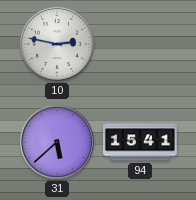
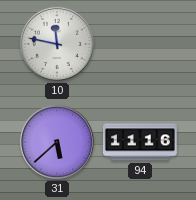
10: 2:47 -> 11:47 (57, 44)
94: 15:41 -> 11:16 (140, 142)
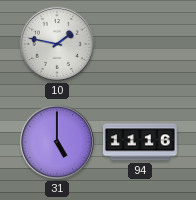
10: 11:47 -> 1:47 (57, 44)
31: 5:38 -> 5:00 (57, 142)
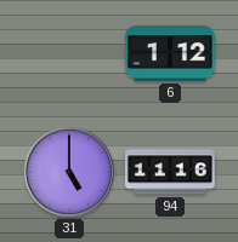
10: 1:47 -> none (57, 44)
6: none -> 1:12 (171, 53)
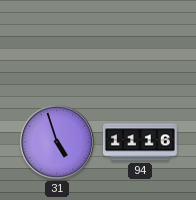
6: 1:12 -> none (171, 53)
31: 5:00 -> 4:57 (57, 142)
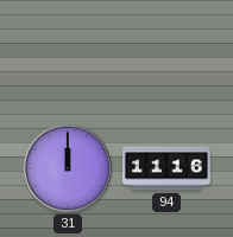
31: 4:57 -> 12:00 (68, 168)
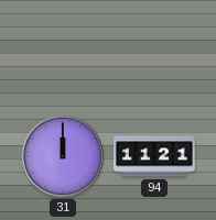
94: 11:16 -> 11:21 (154, 156)
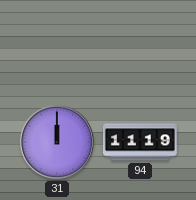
94: 11:21 -> 11:19 (140, 142)
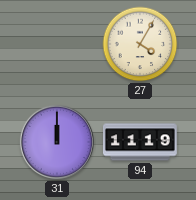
27: none -> 4:05 (140, 44)
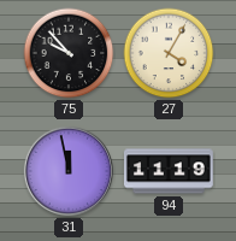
75: none -> 9:53 (69, 53)
31: 12:00 -> 11:58 (69, 171)
